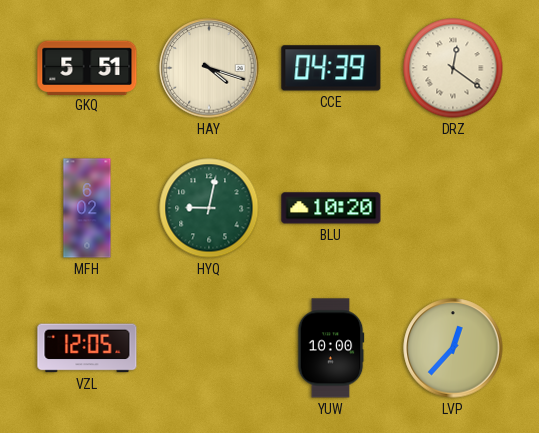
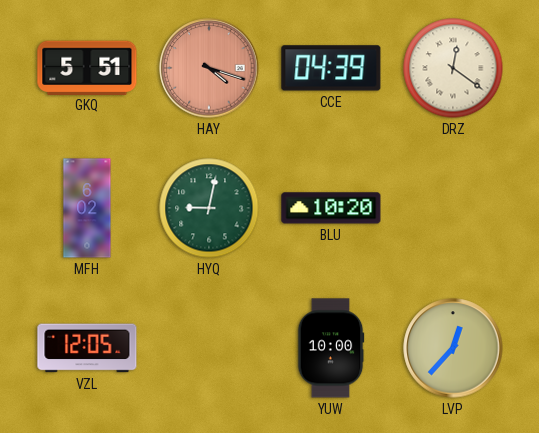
HAY dial: cream -> salmon (209, 68)
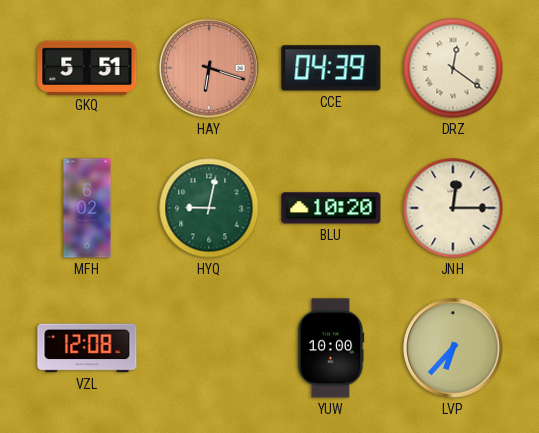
HAY: 4:18 -> 6:18 (209, 68)
JNH: none -> 12:15 (453, 208)
VZL: 12:05 -> 12:08 (87, 348)
LVP: 12:37 -> 6:37 (453, 348)
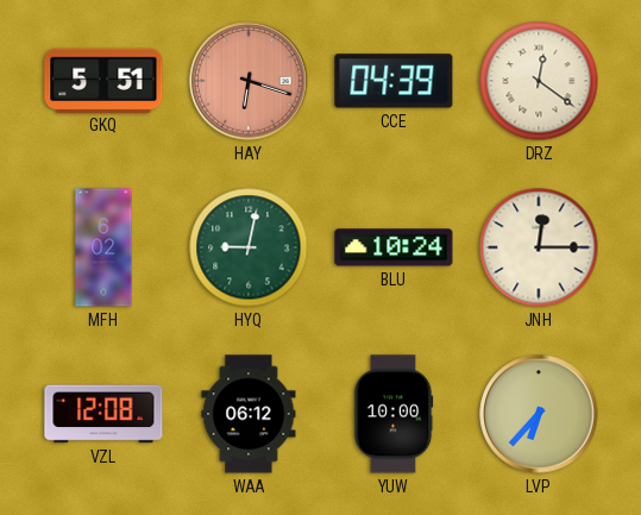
BLU: 10:20 -> 10:24 (394, 247)
WAA: none -> 06:12 (249, 414)
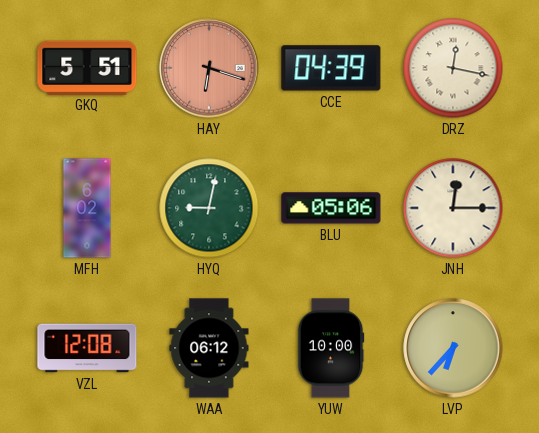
DRZ: 12:21 -> 12:17 (453, 68)
BLU: 10:24 -> 05:06 (331, 208)
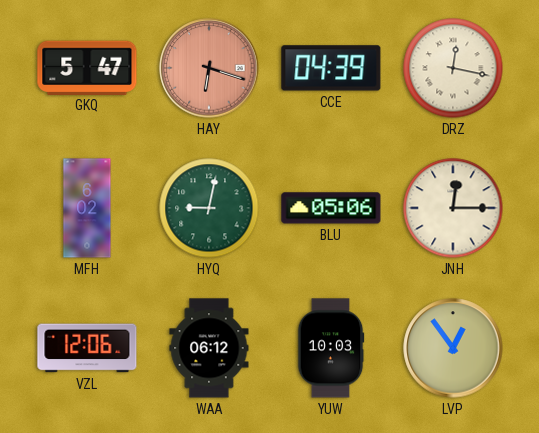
GKQ: 5:51 -> 5:47 (87, 67)
VZL: 12:08 -> 12:06 (87, 348)
YUW: 10:00 -> 10:03 (331, 348)
LVP: 6:37 -> 12:54 (453, 348)
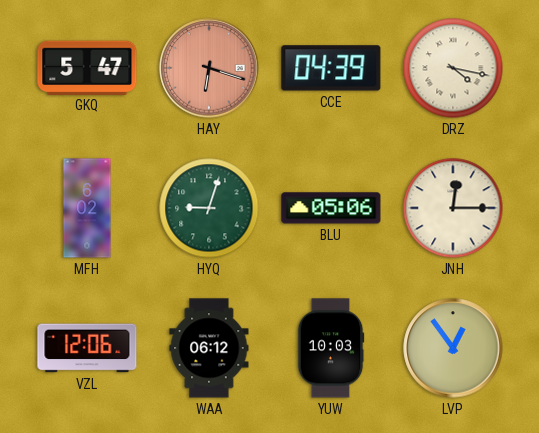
DRZ: 12:17 -> 4:17 (453, 68)
HYQ: 9:02 -> 9:03 (209, 208)
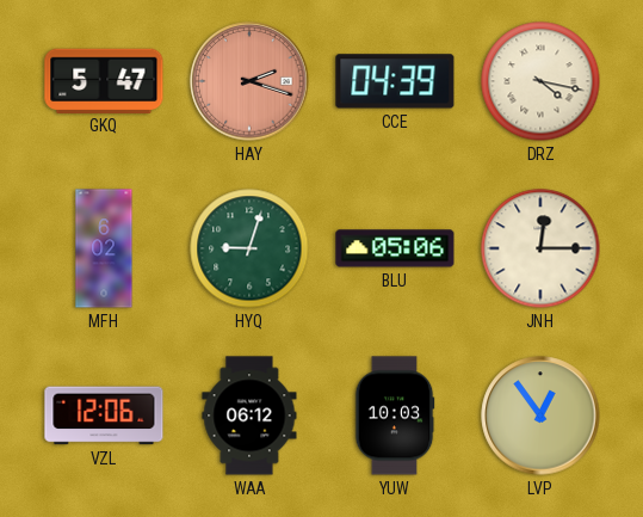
HAY: 6:18 -> 2:18 (249, 81)
